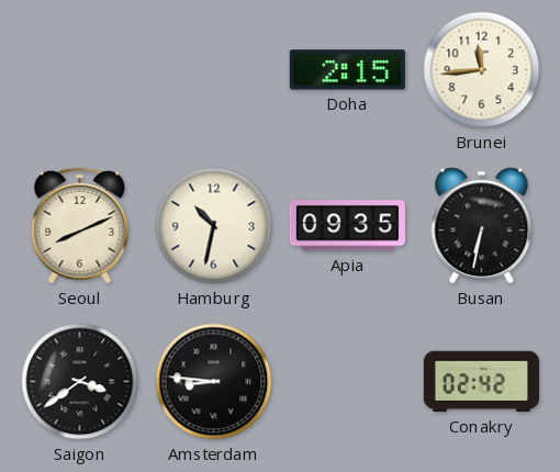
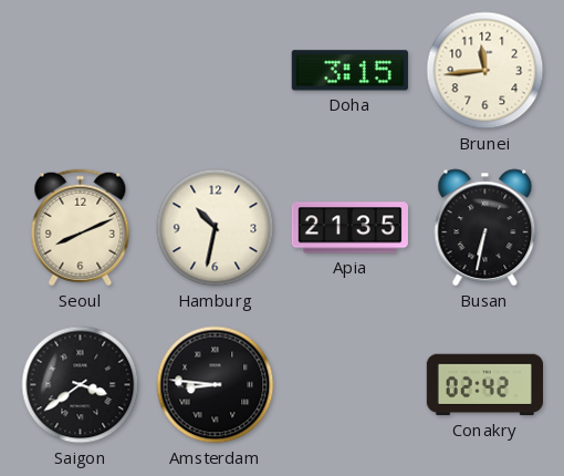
Doha: 2:15 -> 3:15 (349, 71)
Apia: 09:35 -> 21:35 (349, 228)
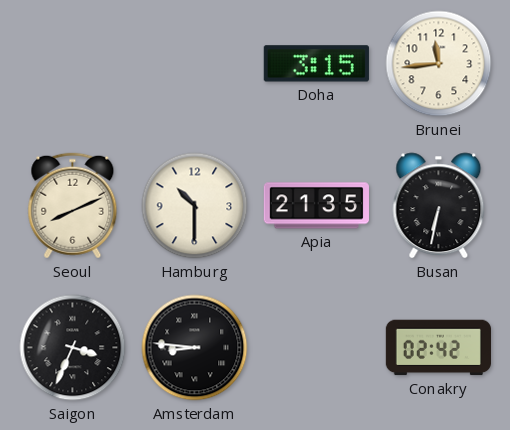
Hamburg: 10:32 -> 10:30 (195, 206)
Saigon: 3:39 -> 3:34 (73, 348)
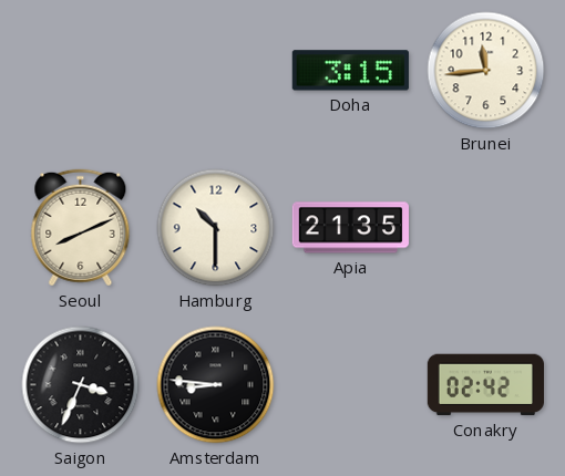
Busan: 6:32 -> none (439, 206)
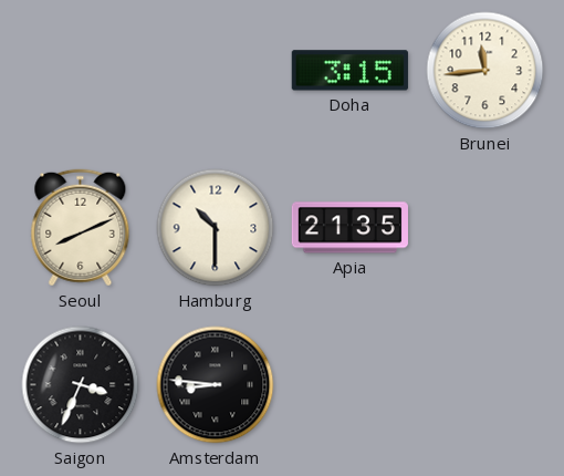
Conakry: 02:42 -> none (485, 385)
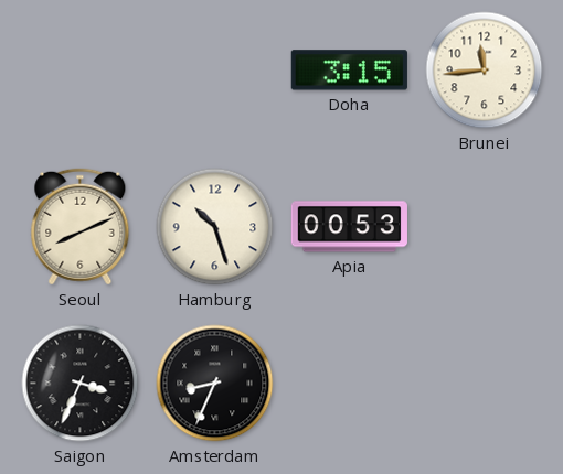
Hamburg: 10:30 -> 10:27 (215, 227)
Apia: 21:35 -> 00:53 (349, 227)
Amsterdam: 8:46 -> 8:34 (215, 384)
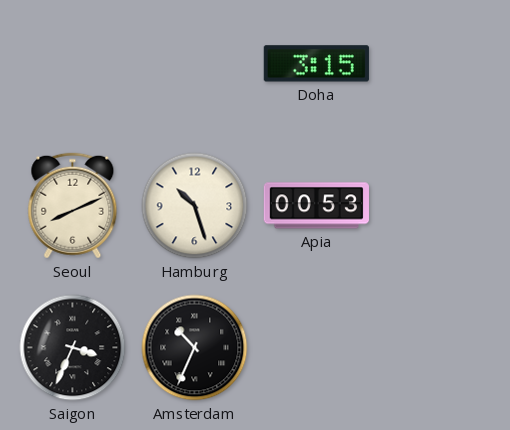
Brunei: 11:44 -> none (485, 71)
Amsterdam: 8:34 -> 10:34 (195, 348)
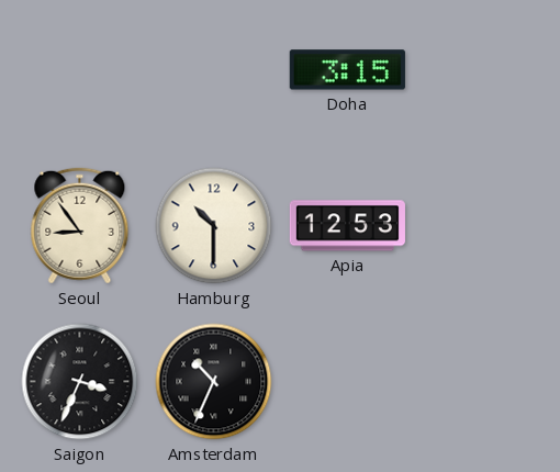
Seoul: 8:11 -> 8:54 (80, 226)
Hamburg: 10:27 -> 10:30 (214, 226)
Apia: 00:53 -> 12:53 (347, 226)
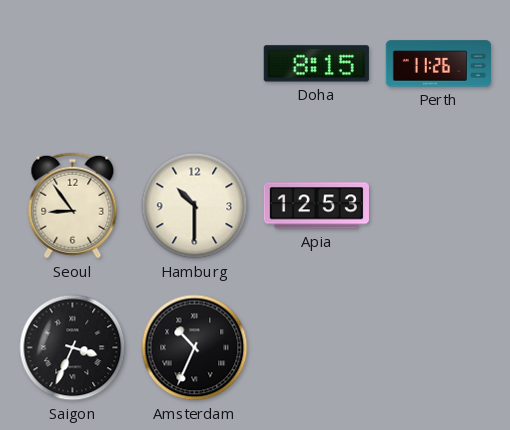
Doha: 3:15 -> 8:15 (316, 64)
Perth: none -> 11:26 (438, 64)
